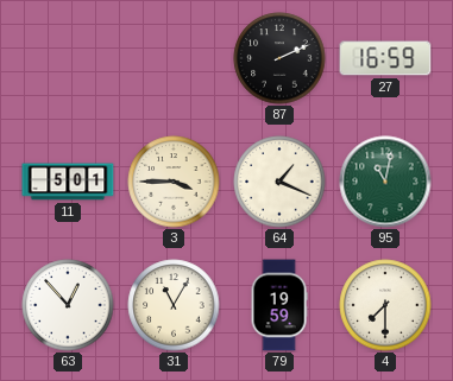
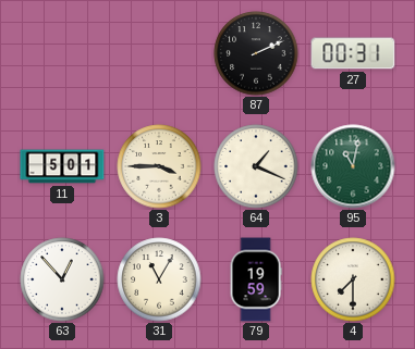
27: 16:59 -> 00:31 (353, 53)
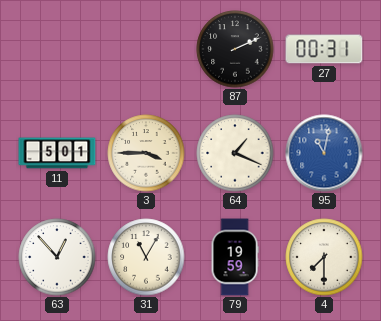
95 dial: green -> blue (324, 153)
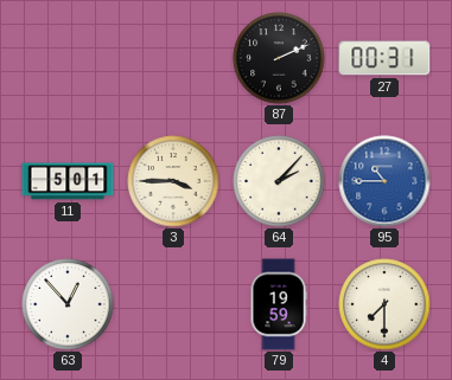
64: 1:19 -> 2:07 (279, 181)
95: 11:02 -> 10:45 (384, 181)
31: 11:05 -> none (146, 257)
